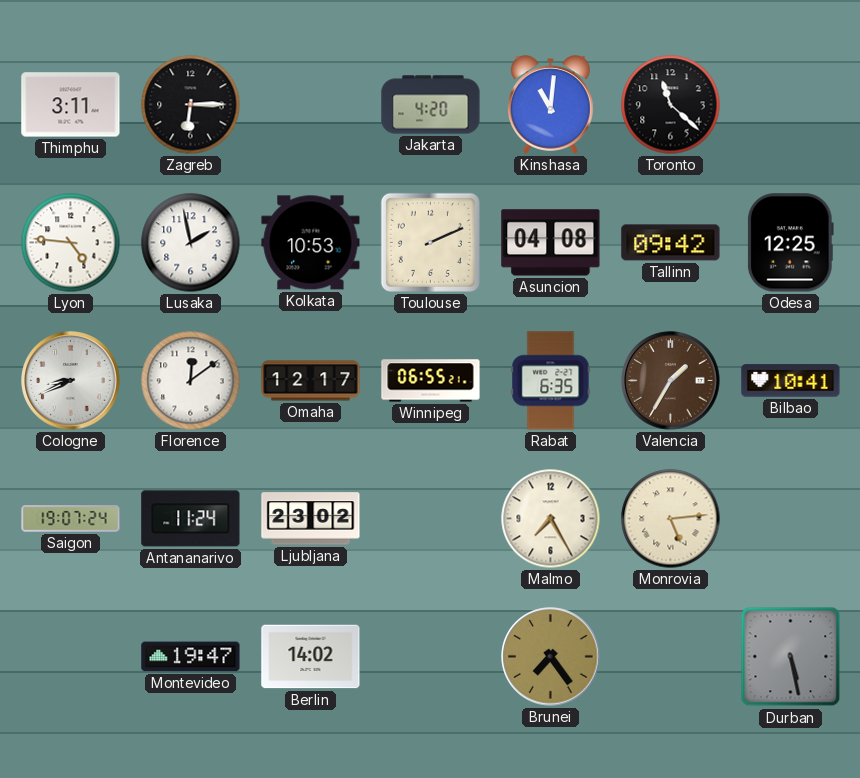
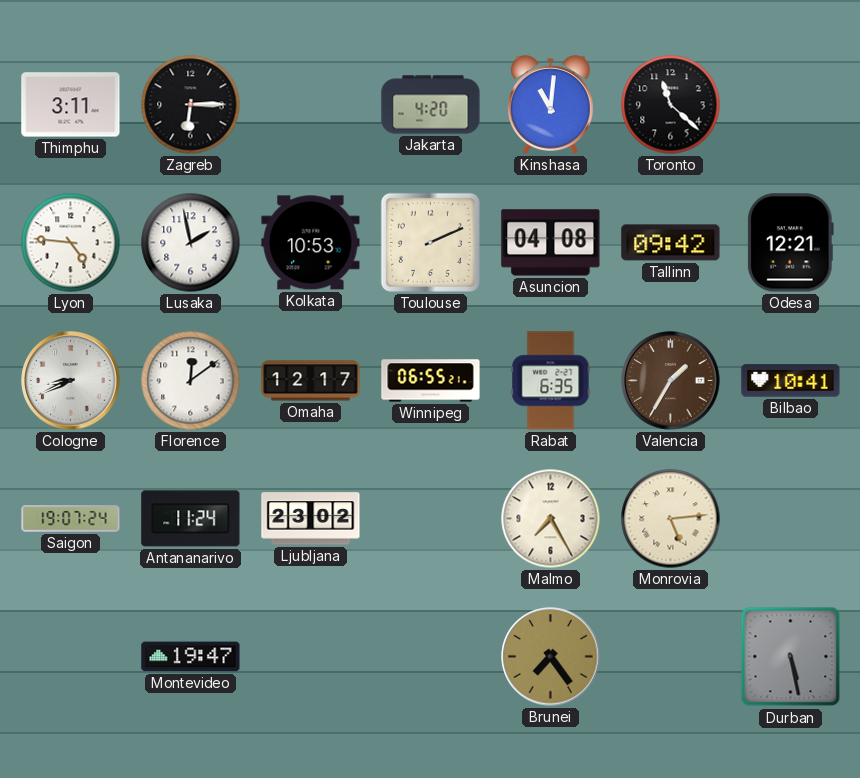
Odesa: 12:25 -> 12:21 (790, 243)
Berlin: 14:02 -> none (311, 657)
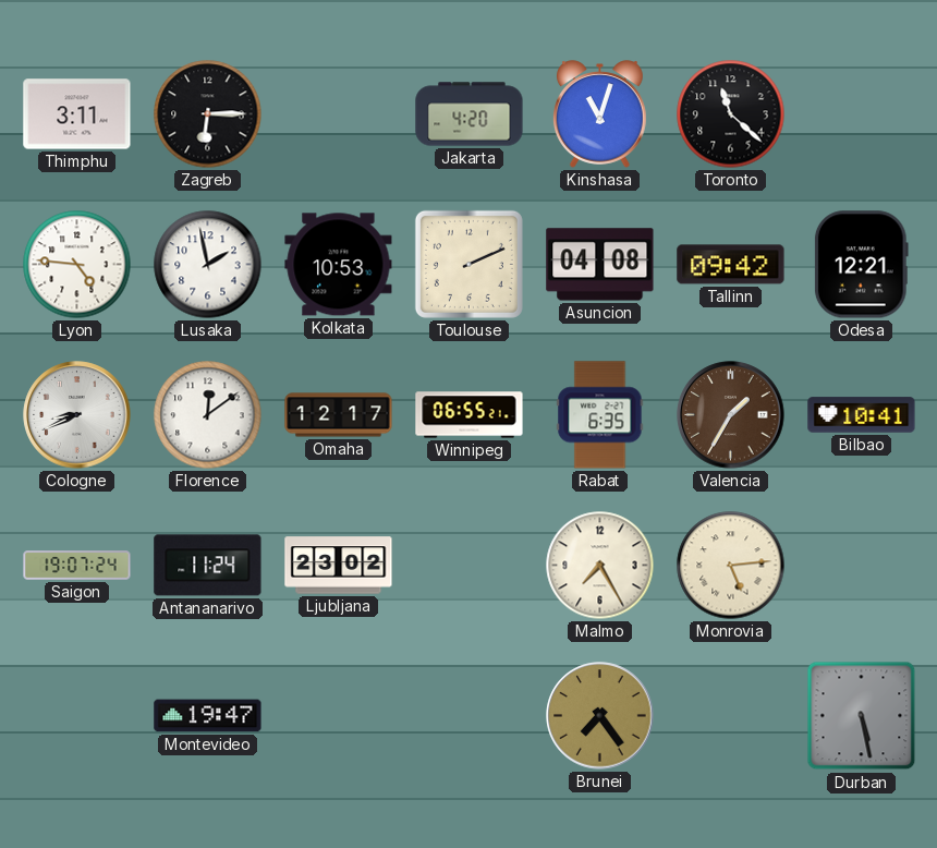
Kinshasa: 11:01 -> 11:03 (599, 114)
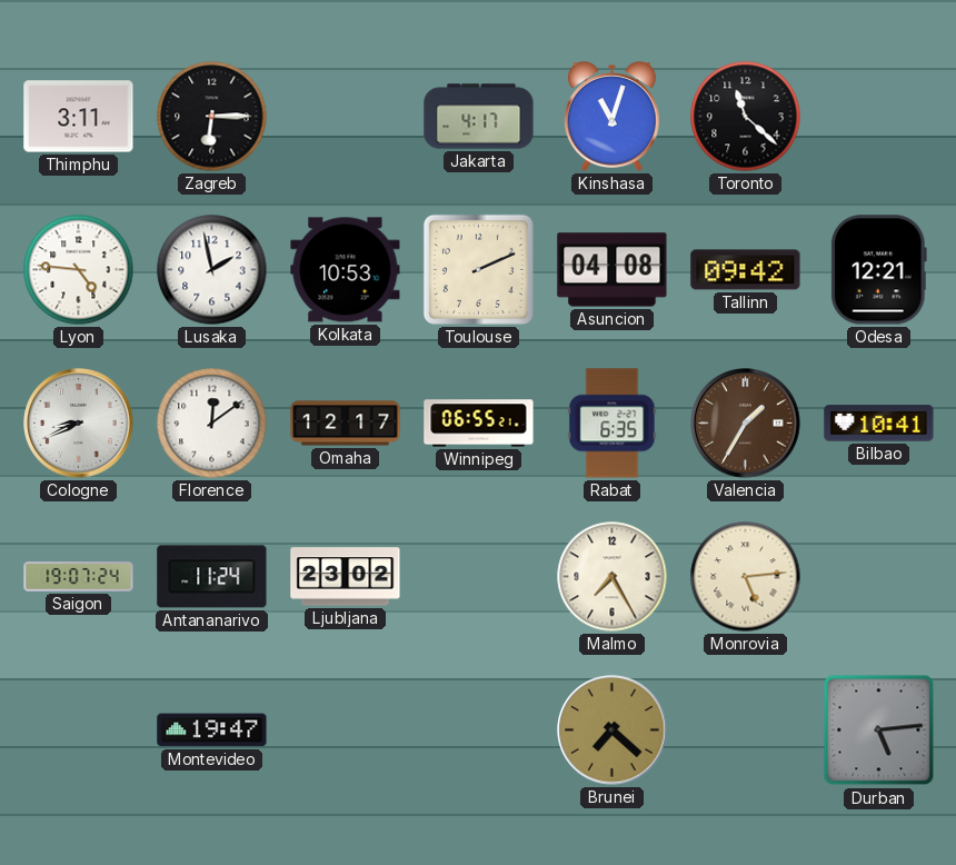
Jakarta: 4:20 -> 4:17 (479, 117)
Brunei: 7:24 -> 7:22 (613, 730)
Durban: 5:28 -> 5:14 (879, 730)
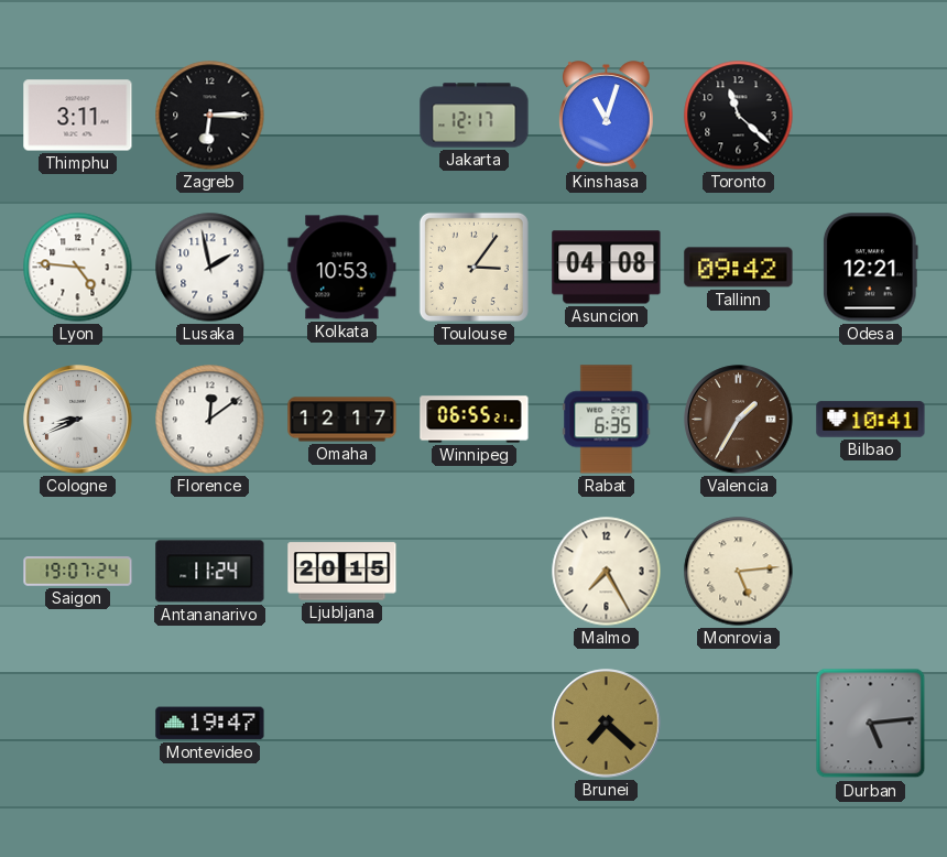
Jakarta: 4:17 -> 12:17 (475, 116)
Toulouse: 2:11 -> 3:06 (473, 267)
Ljubljana: 23:02 -> 20:15 (342, 572)
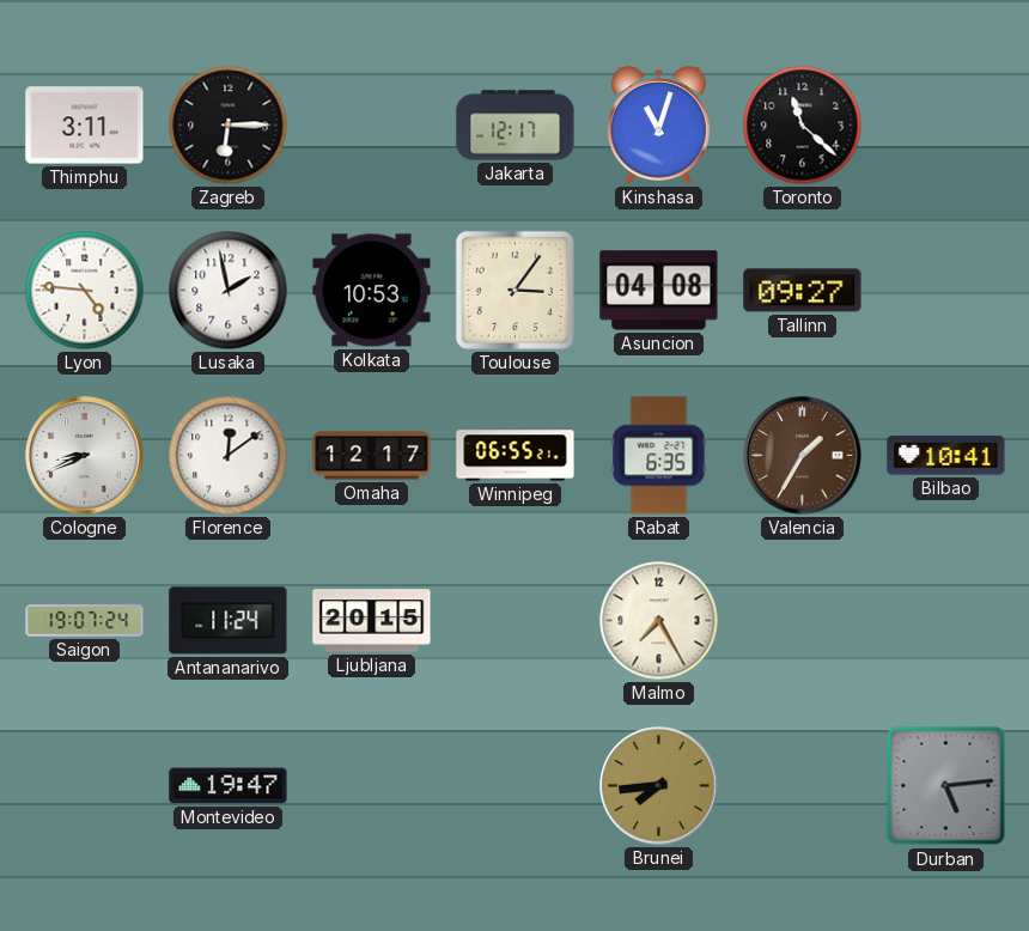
Tallinn: 09:42 -> 09:27 (803, 291)
Odesa: 12:21 -> none (870, 268)
Monrovia: 5:14 -> none (739, 572)
Brunei: 7:22 -> 7:44 (659, 786)
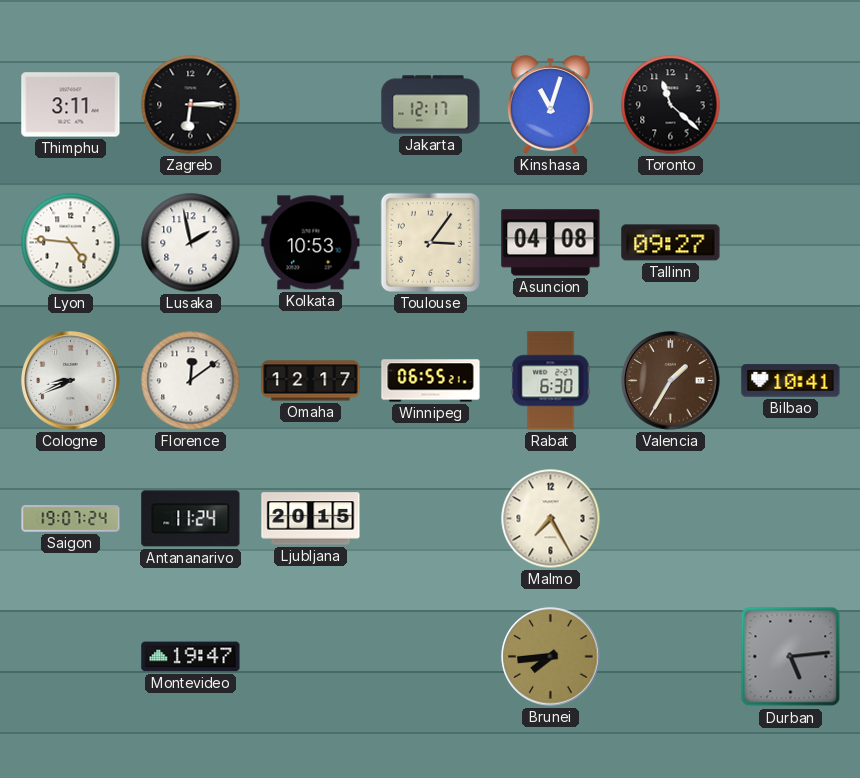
Rabat: 6:35 -> 6:30 (551, 381)
